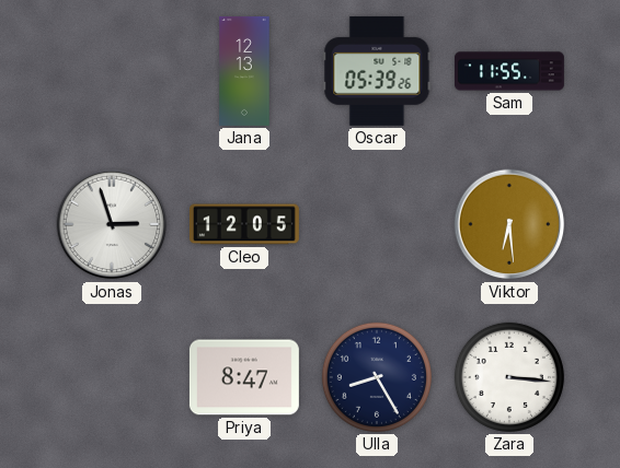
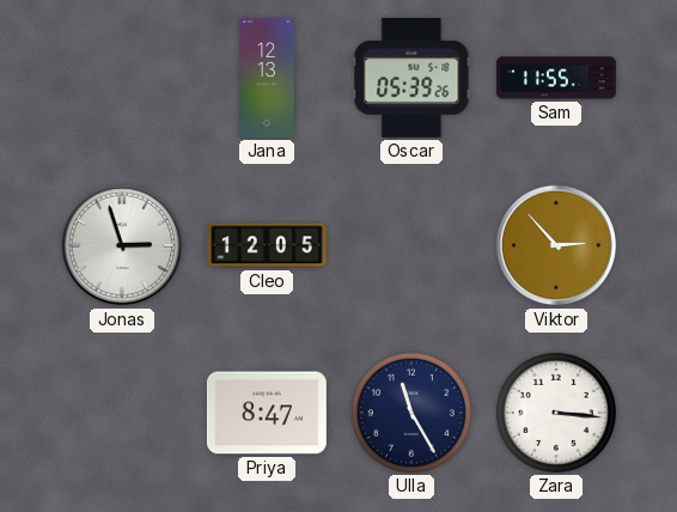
Viktor: 6:29 -> 2:53 (556, 245)
Ulla: 8:25 -> 11:25 (411, 413)
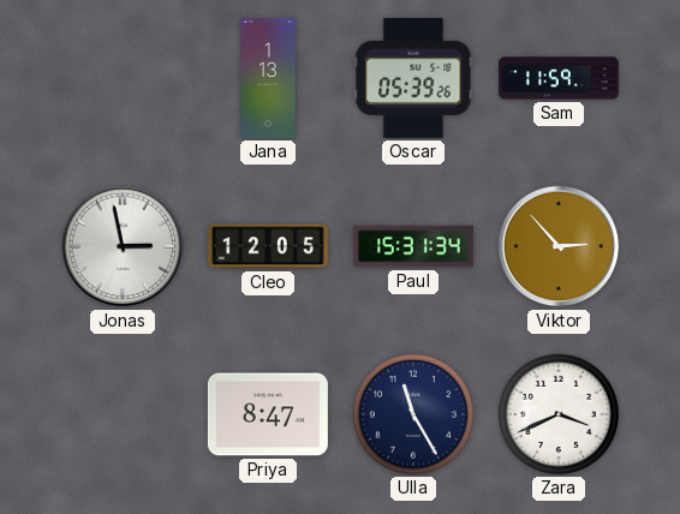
Jana: 12:13 -> 1:13 (268, 78)
Sam: 11:55 -> 11:59 (559, 78)
Jonas: 2:57 -> 2:58 (123, 246)
Paul: none -> 15:31 (413, 246)
Zara: 3:16 -> 3:41 (559, 414)
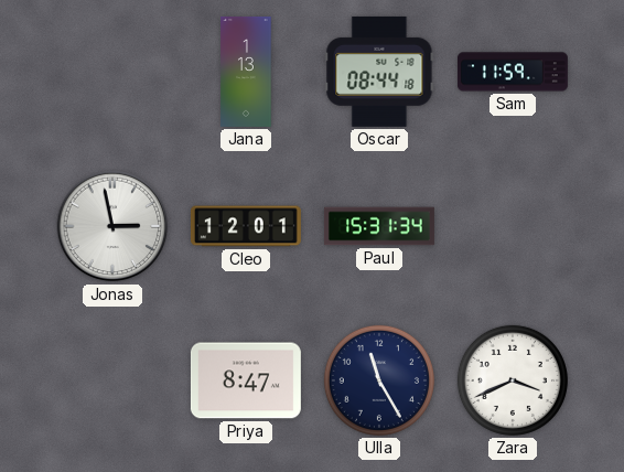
Oscar: 05:39 -> 08:44 (379, 72)
Cleo: 12:05 -> 12:01 (246, 226)
Viktor: 2:53 -> none (559, 246)
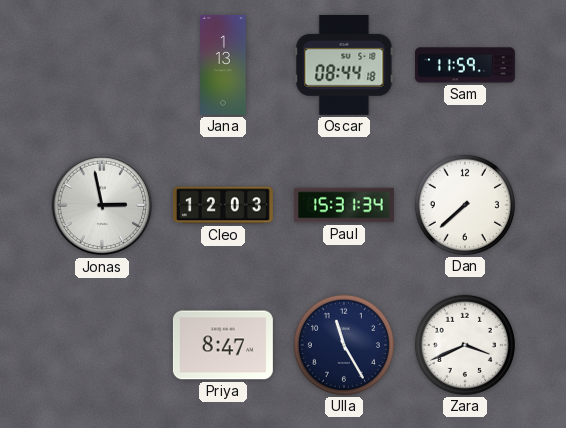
Cleo: 12:01 -> 12:03 (223, 205)
Dan: none -> 7:38 (465, 205)
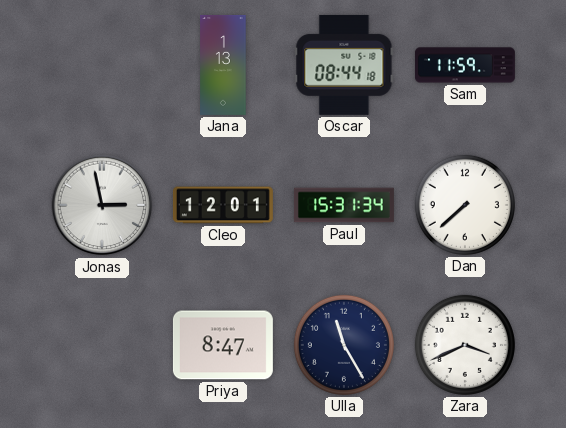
Cleo: 12:03 -> 12:01 (223, 205)
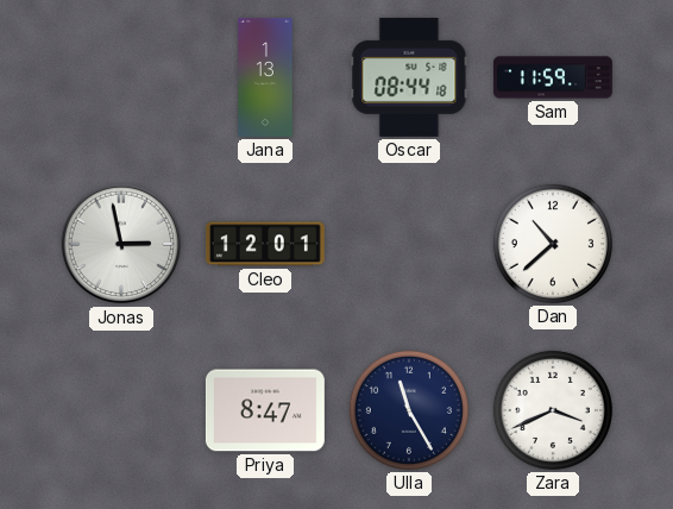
Paul: 15:31 -> none (344, 205)
Dan: 7:38 -> 10:38 (553, 244)
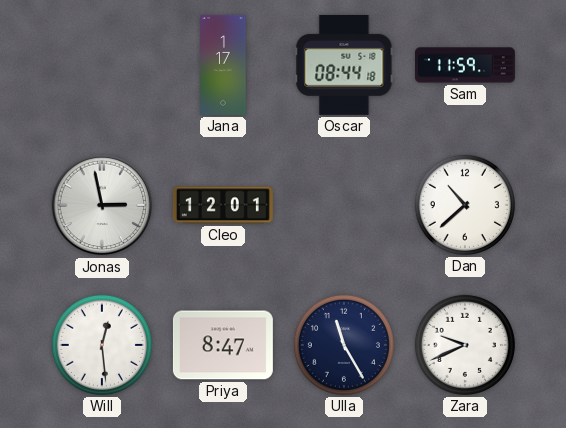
Jana: 1:13 -> 1:17 (223, 65)
Will: none -> 12:29 (102, 345)
Zara: 3:41 -> 9:41 (465, 345)
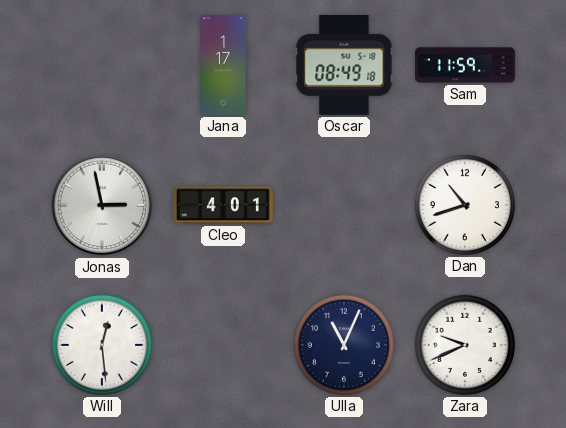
Oscar: 08:44 -> 08:49 (344, 65)
Cleo: 12:01 -> 4:01 (223, 205)
Dan: 10:38 -> 10:42 (465, 205)
Priya: 8:47 -> none (223, 345)
Ulla: 11:25 -> 11:04 (344, 345)
